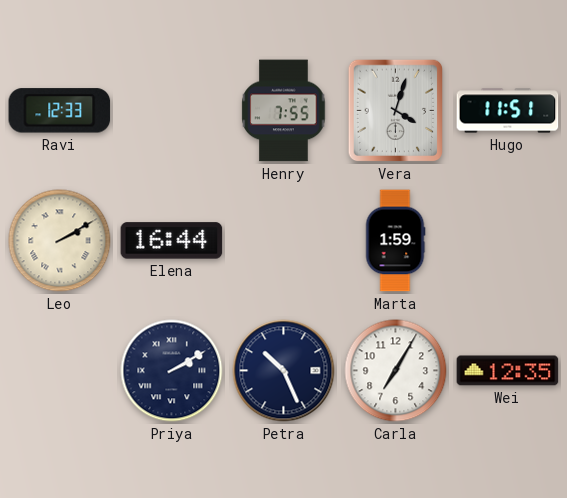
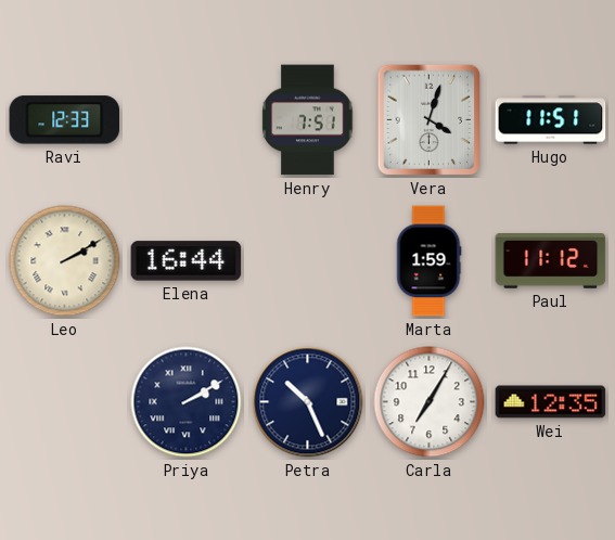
Henry: 7:55 -> 7:51 (308, 120)
Paul: none -> 11:12 (551, 261)
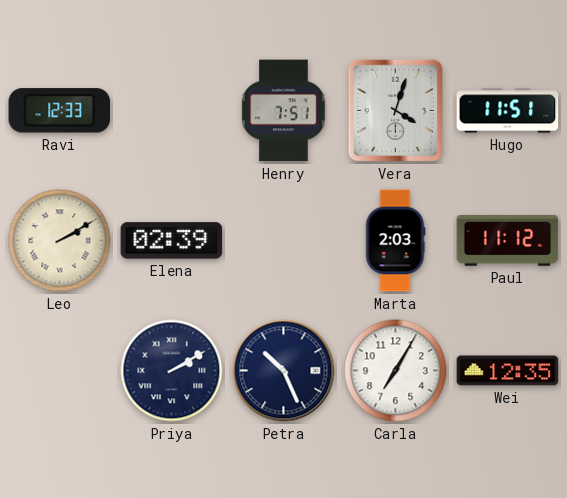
Elena: 16:44 -> 02:39 (172, 241)
Marta: 1:59 -> 2:03 (395, 241)
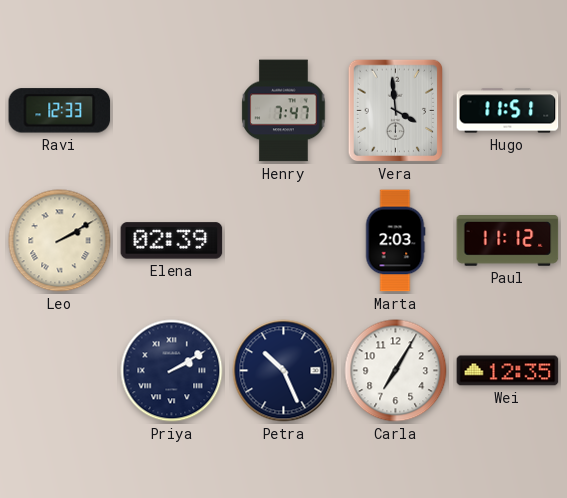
Henry: 7:51 -> 7:47 (284, 111)
Vera: 4:03 -> 3:59 (396, 111)
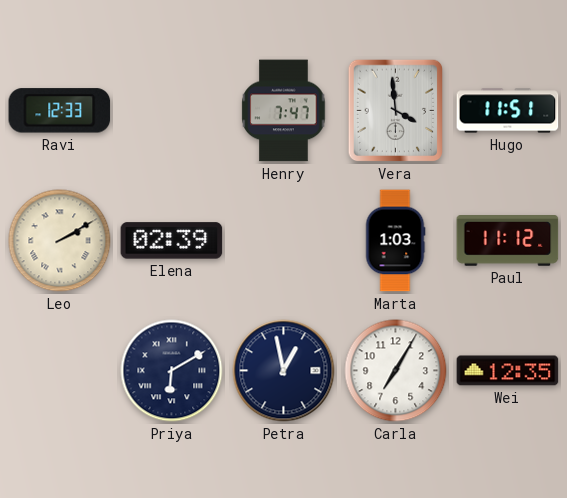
Marta: 2:03 -> 1:03 (395, 241)
Priya: 2:10 -> 6:10 (172, 371)
Petra: 10:26 -> 12:58 (284, 371)
